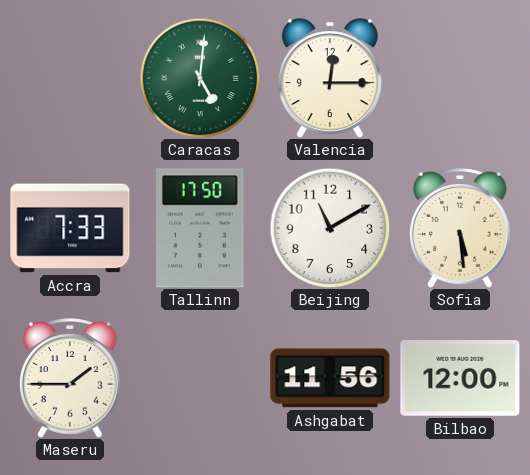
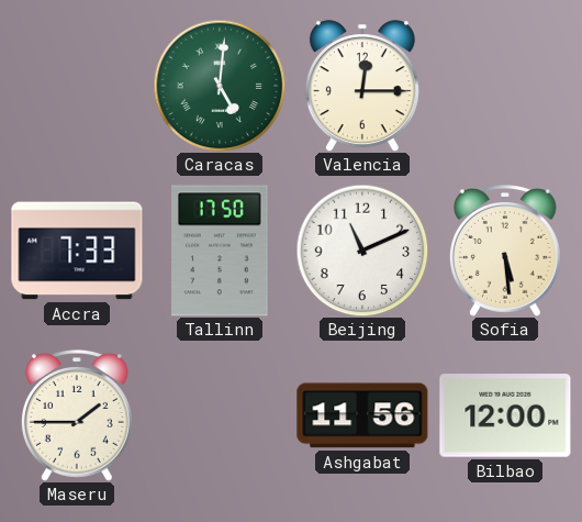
Beijing: 11:10 -> 11:11 (362, 251)
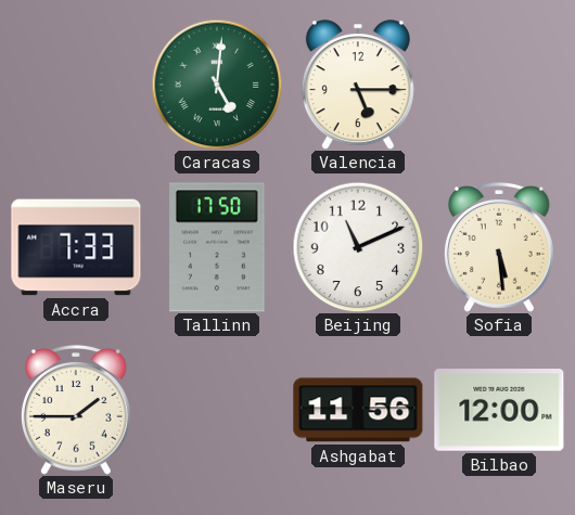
Valencia: 12:15 -> 5:15 (358, 85)
